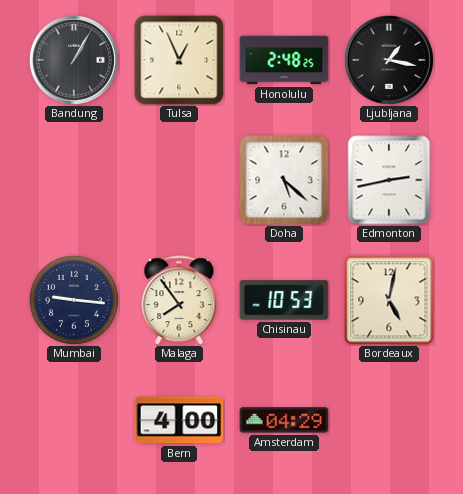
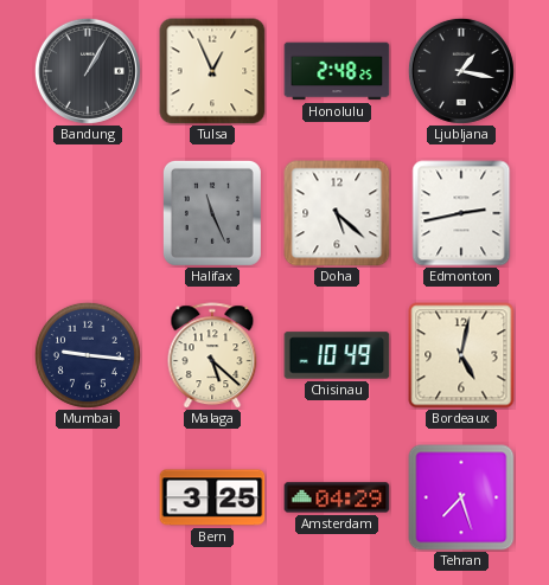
Halifax: none -> 11:26 (212, 213)
Malaga: 7:54 -> 5:22 (212, 355)
Chisinau: 10:53 -> 10:49 (337, 355)
Bern: 4:00 -> 3:25 (212, 497)
Tehran: none -> 7:27 (461, 497)
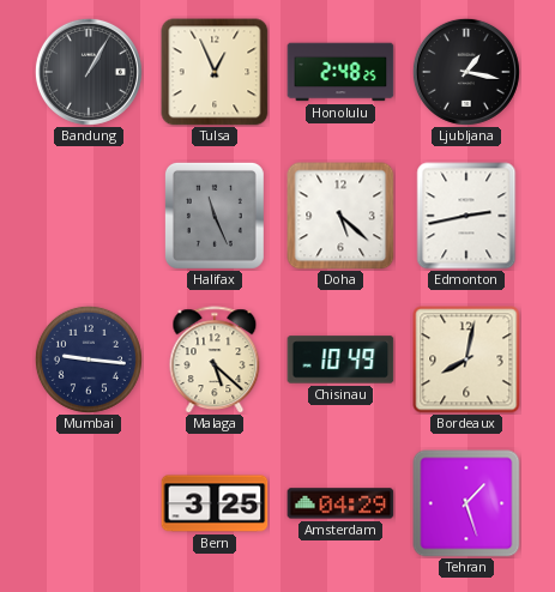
Bordeaux: 5:02 -> 8:02 (466, 360)
Tehran: 7:27 -> 1:27 (466, 503)
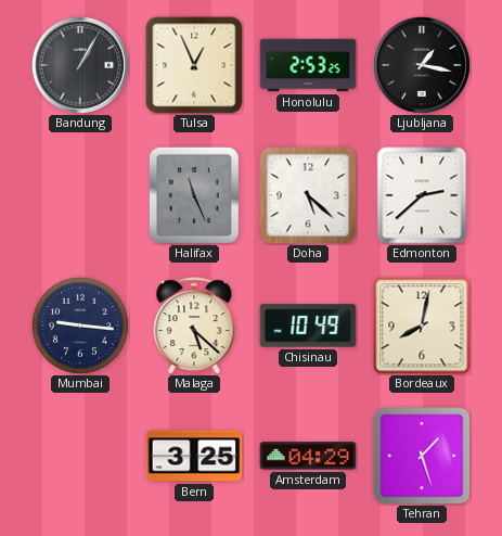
Honolulu: 2:48 -> 2:53 (308, 65)
Edmonton: 2:43 -> 2:38 (422, 195)
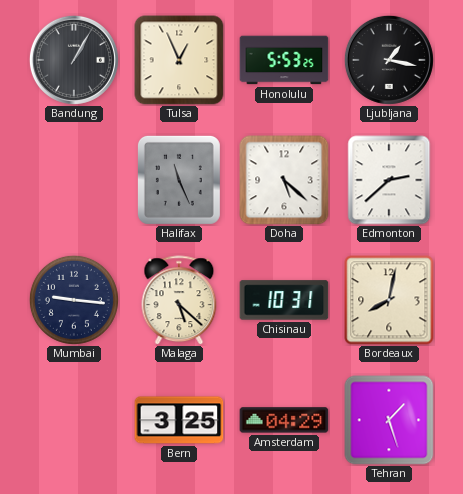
Honolulu: 2:53 -> 5:53 (284, 60)
Chisinau: 10:49 -> 10:31 (284, 300)
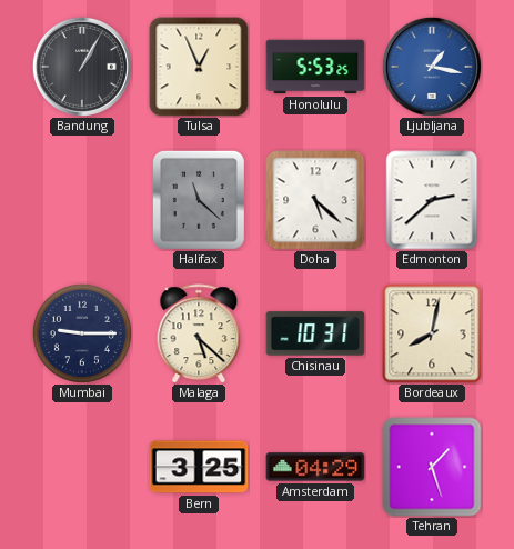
Ljubljana dial: black -> blue (432, 67)
Halifax: 11:26 -> 11:22 (199, 200)
Mumbai: 9:16 -> 9:15 (82, 333)
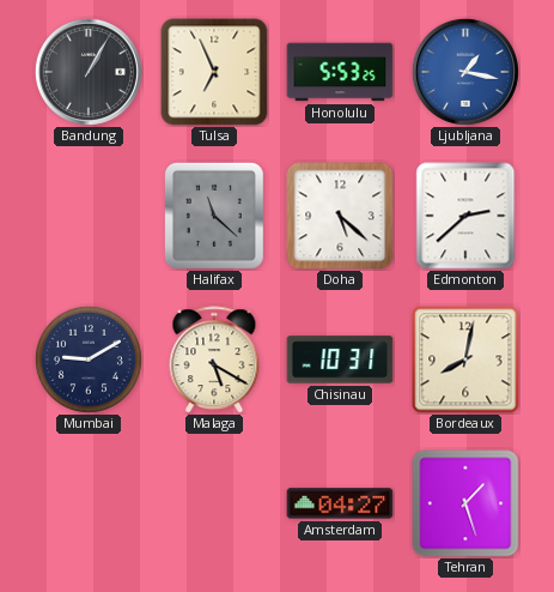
Tulsa: 12:56 -> 6:56 (214, 72)
Mumbai: 9:15 -> 9:10 (89, 360)
Malaga: 5:22 -> 5:20 (214, 360)
Bern: 3:25 -> none (199, 467)
Amsterdam: 04:29 -> 04:27 (340, 503)
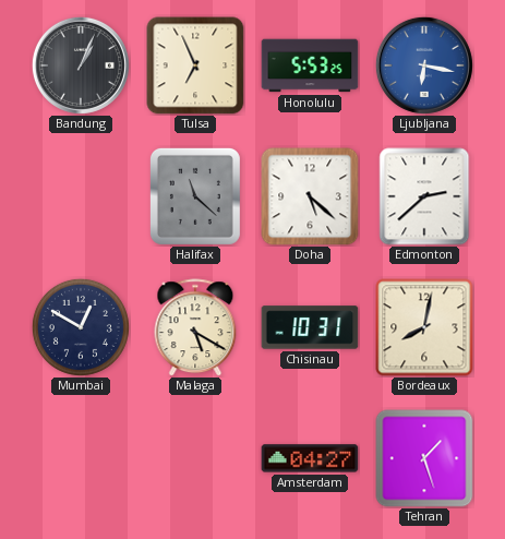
Bandung: 1:05 -> 1:04 (81, 65)
Ljubljana: 1:17 -> 6:17 (424, 65)
Mumbai: 9:10 -> 12:50 (81, 327)
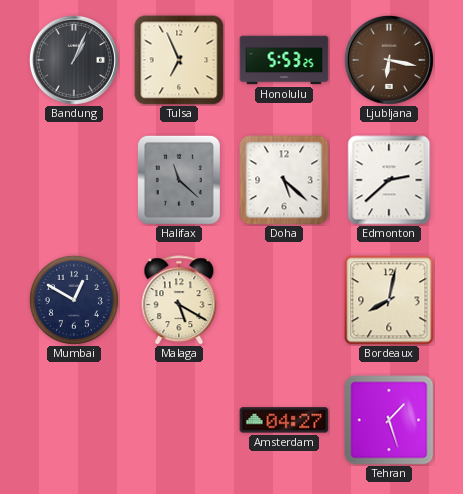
Ljubljana dial: blue -> brown (389, 60)
Chisinau: 10:31 -> none (310, 327)
